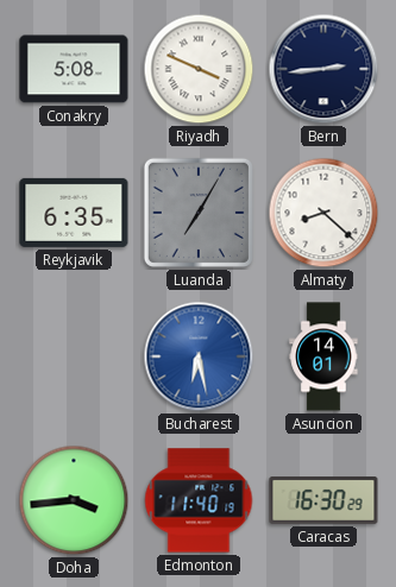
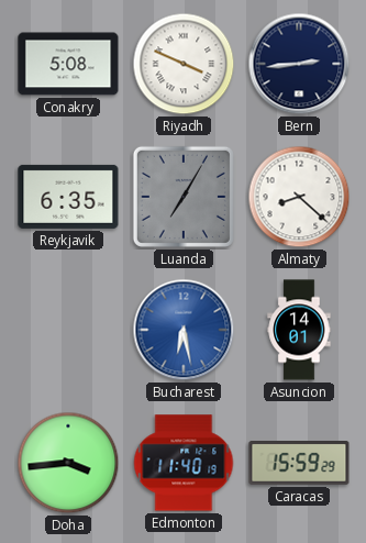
Caracas: 16:30 -> 15:59 (299, 464)
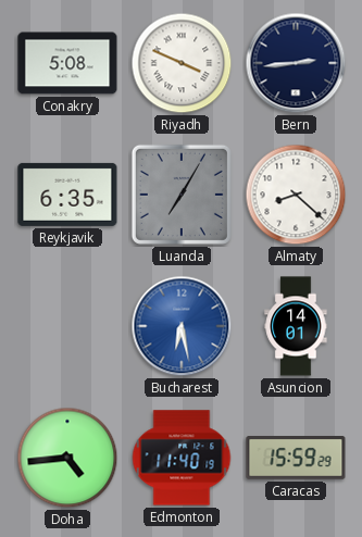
Doha: 3:44 -> 4:44 (67, 458)
